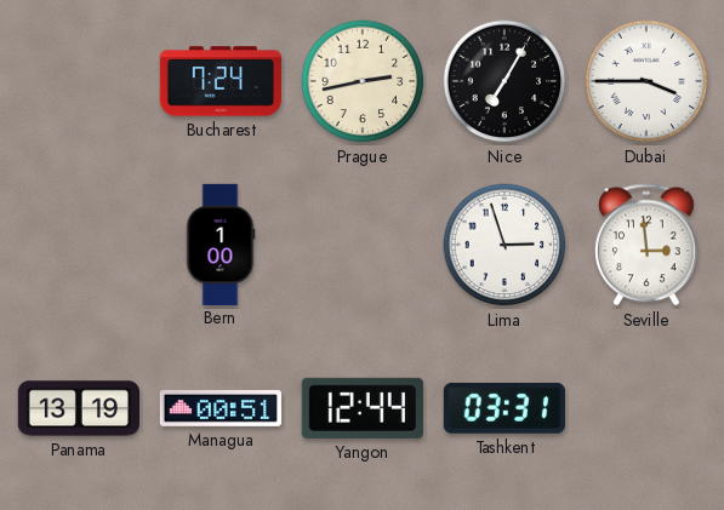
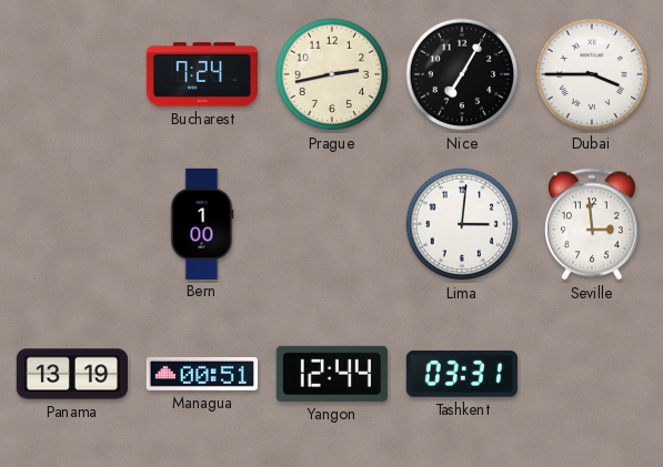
Lima: 2:57 -> 3:01 (462, 224)
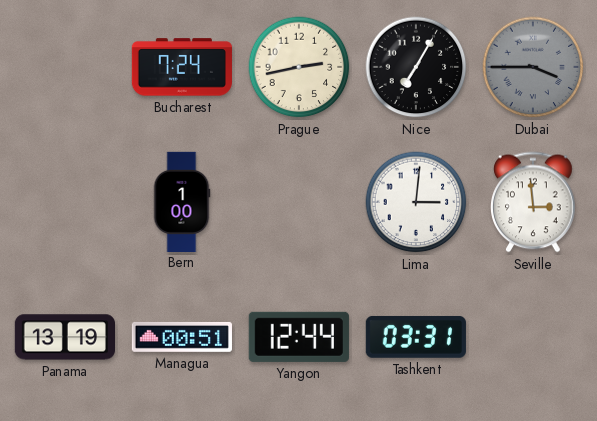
Dubai dial: white -> grey (533, 67)
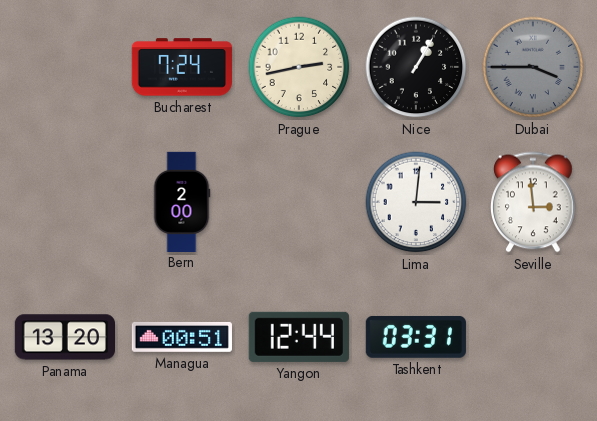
Nice: 7:05 -> 1:05 (416, 67)
Bern: 1:00 -> 2:00 (182, 201)
Panama: 13:19 -> 13:20 (64, 337)
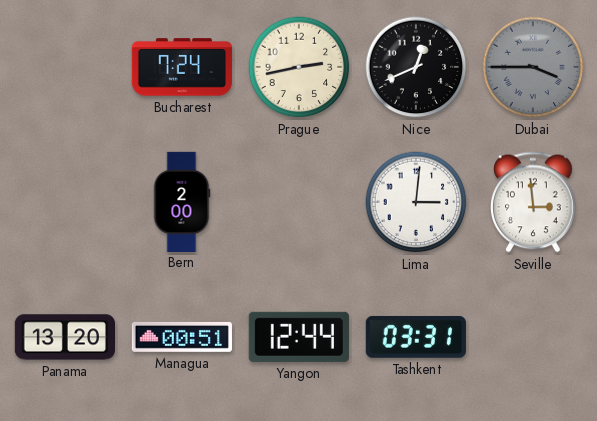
Nice: 1:05 -> 12:41 (416, 67)
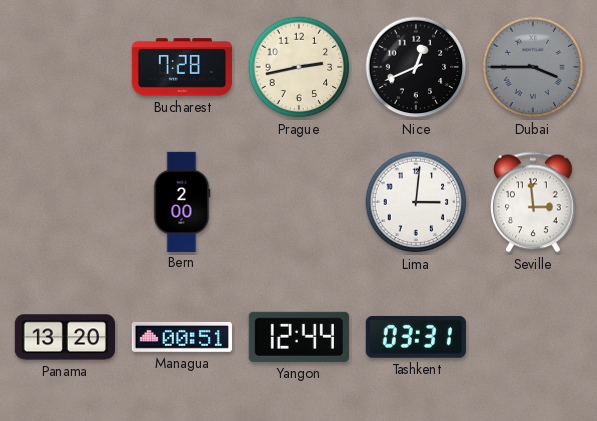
Bucharest: 7:24 -> 7:28 (181, 67)
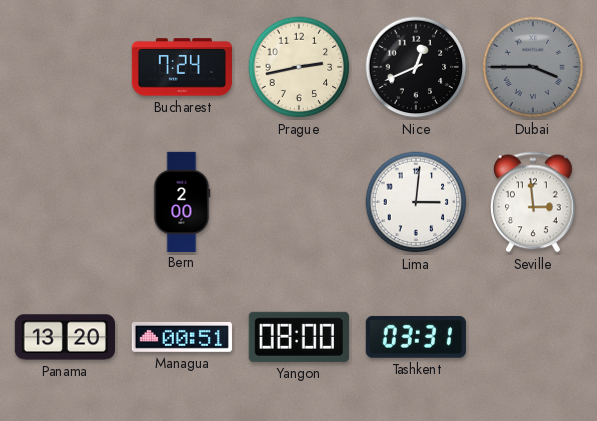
Bucharest: 7:28 -> 7:24 (181, 67)
Yangon: 12:44 -> 08:00 (299, 337)
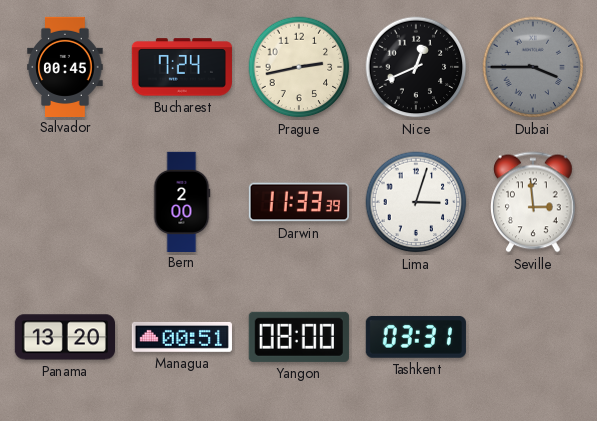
Salvador: none -> 00:45 (65, 66)
Darwin: none -> 11:33 (299, 202)
Lima: 3:01 -> 3:03 (416, 202)
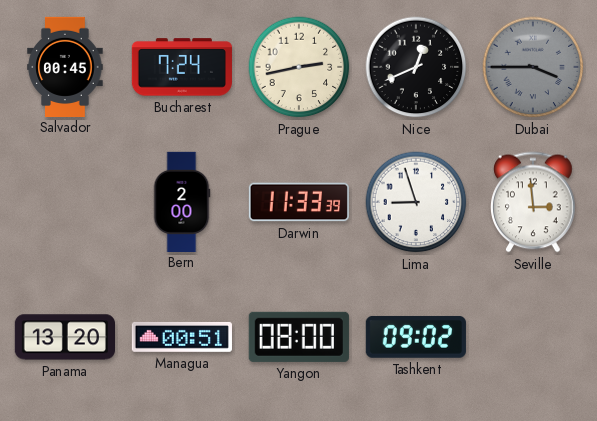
Lima: 3:03 -> 8:57 (416, 202)
Tashkent: 03:31 -> 09:02 (416, 337)
